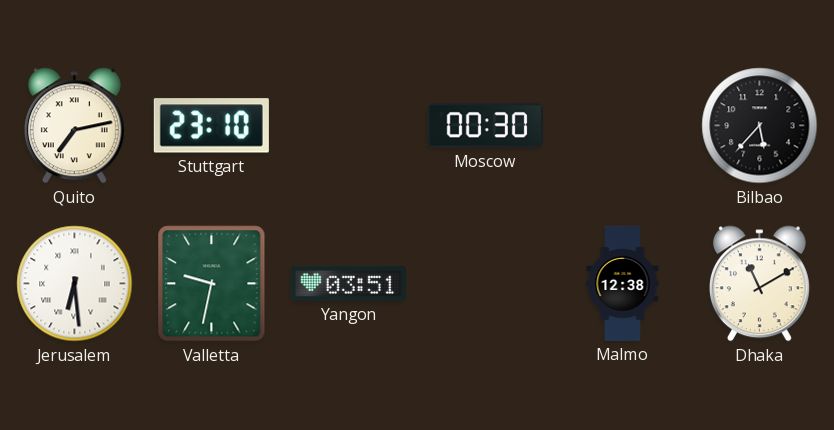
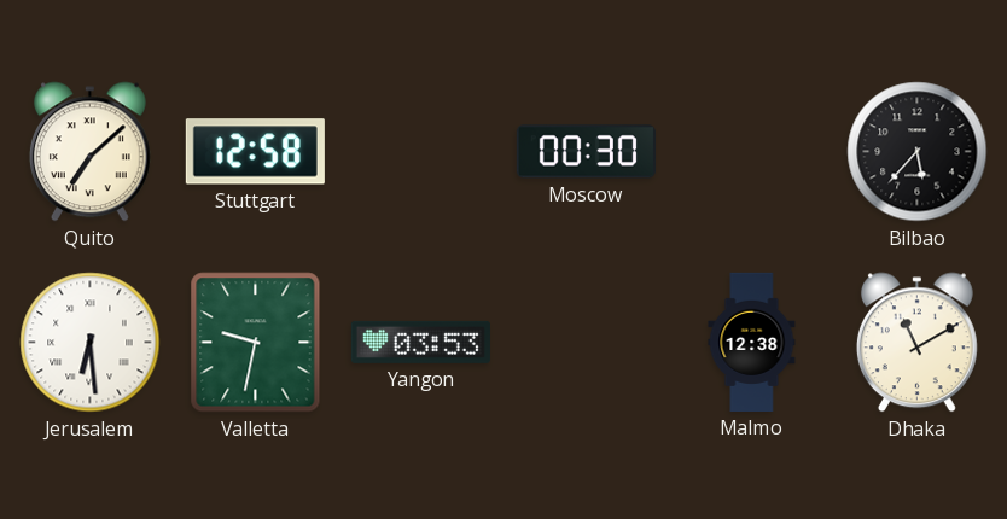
Quito: 7:13 -> 7:08 (89, 152)
Stuttgart: 23:10 -> 12:58 (255, 152)
Yangon: 03:51 -> 03:53 (420, 342)
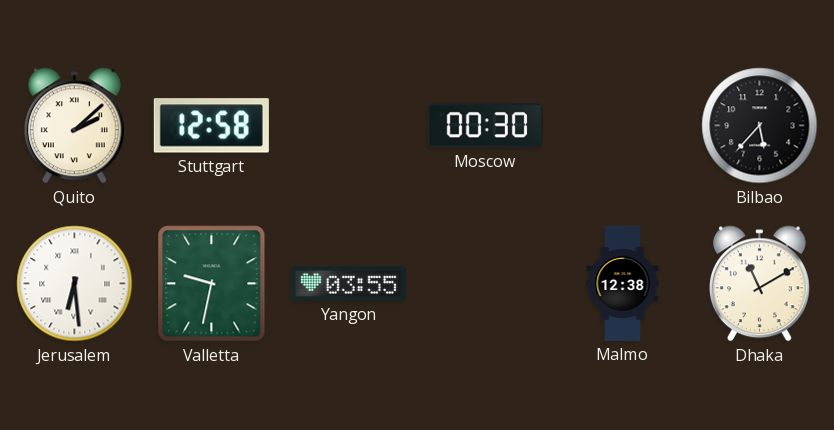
Quito: 7:08 -> 2:08 (74, 126)
Yangon: 03:53 -> 03:55 (348, 283)
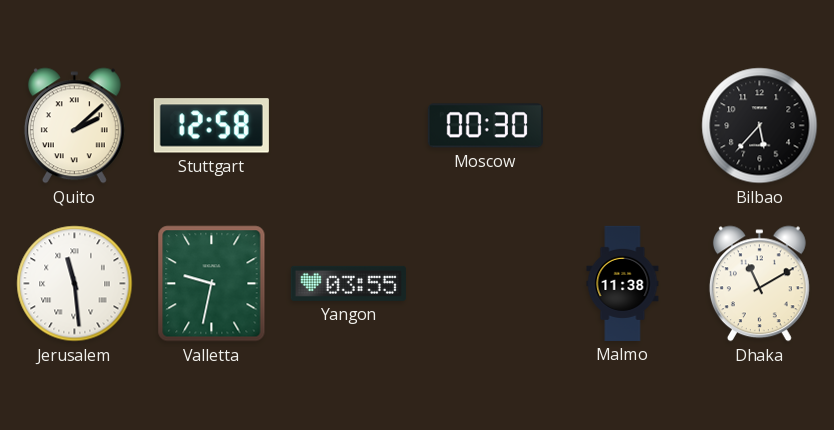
Jerusalem: 6:29 -> 11:29 (75, 284)
Malmo: 12:38 -> 11:38 (623, 283)
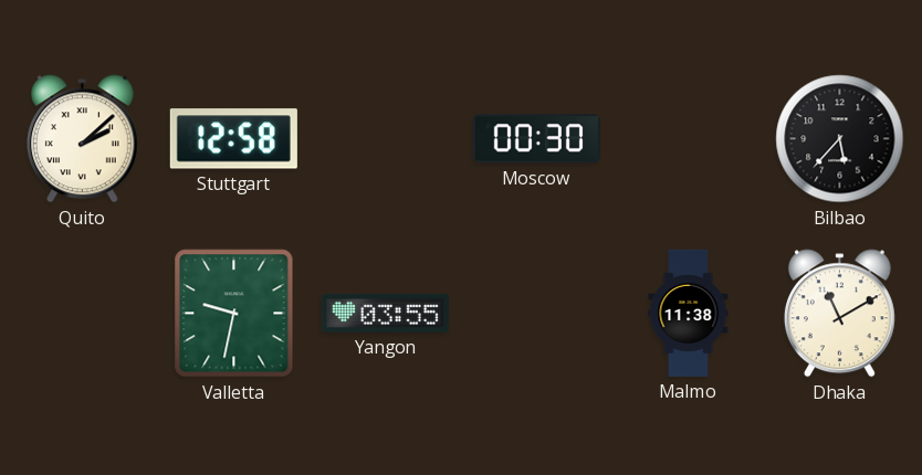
Jerusalem: 11:29 -> none (75, 284)
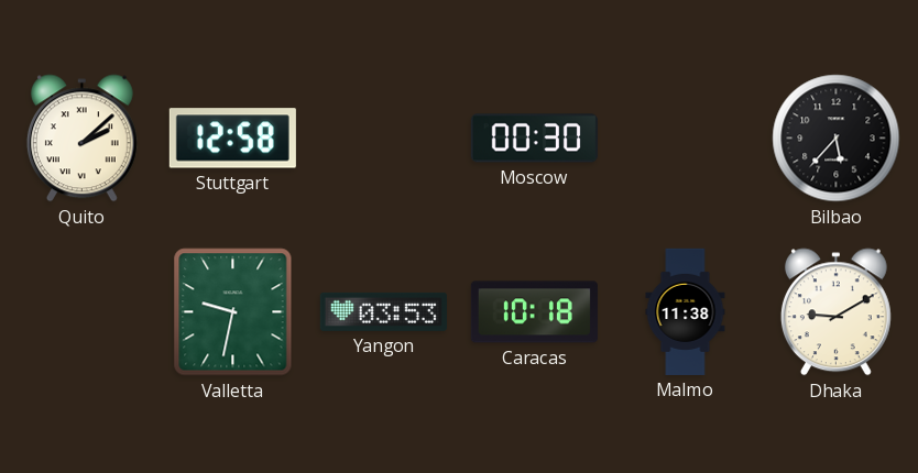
Yangon: 03:55 -> 03:53 (383, 311)
Caracas: none -> 10:18 (534, 312)
Dhaka: 11:10 -> 9:10 (835, 312)
